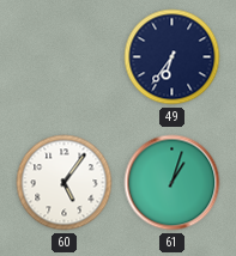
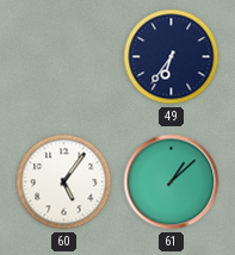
61: 1:03 -> 1:08 (172, 182)
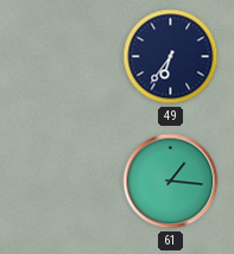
60: 5:06 -> none (64, 182)
61: 1:08 -> 1:16 (171, 182)
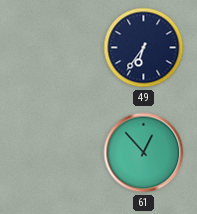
61: 1:16 -> 12:53 (144, 153)
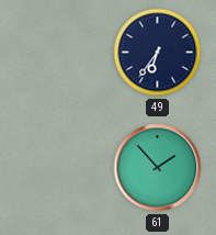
61: 12:53 -> 1:53 (158, 168)
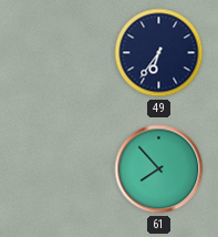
61: 1:53 -> 7:53 (159, 169)
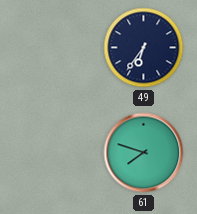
61: 7:53 -> 7:48 (144, 153)
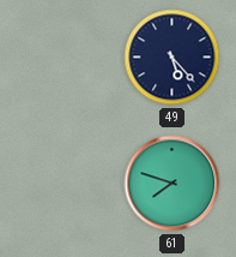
49: 6:36 -> 5:23 (173, 58)
